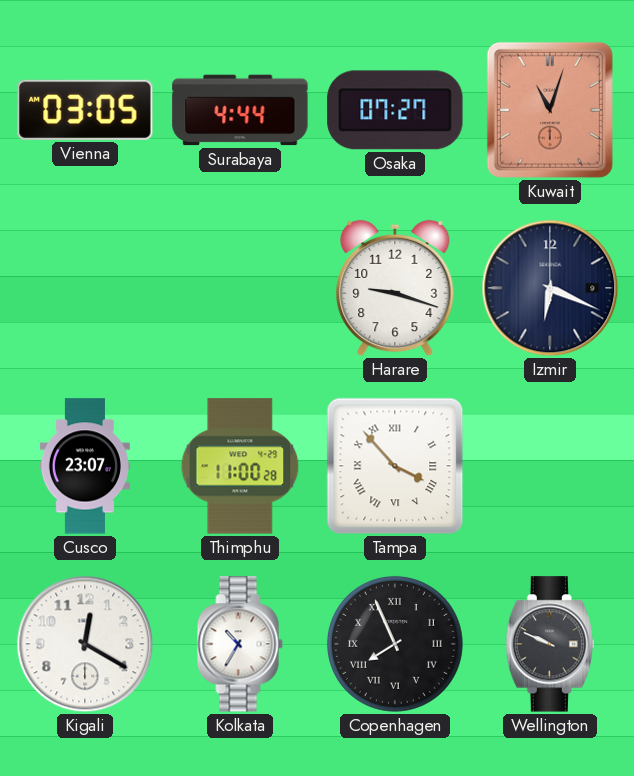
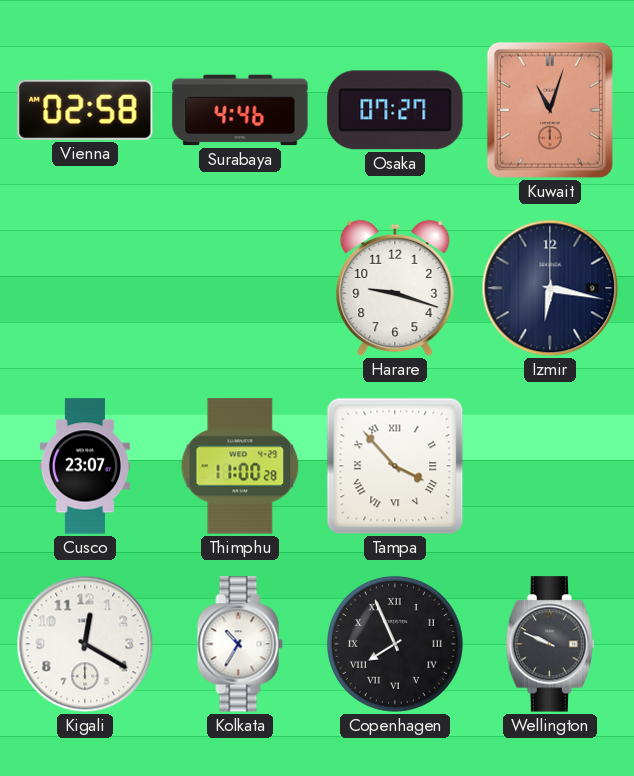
Vienna: 03:05 -> 02:58 (85, 110)
Surabaya: 4:44 -> 4:46 (240, 110)
Izmir: 6:19 -> 6:17 (550, 288)
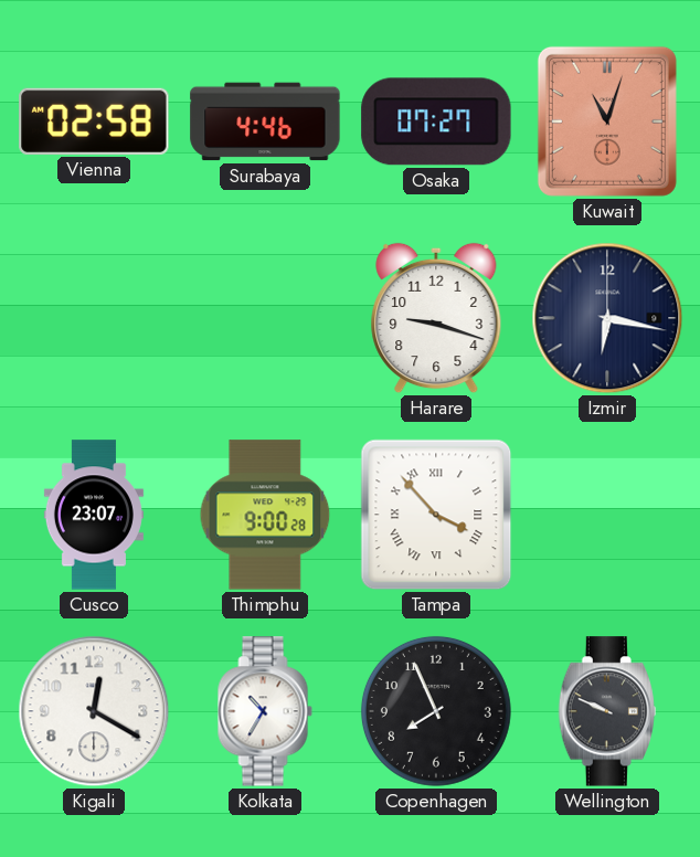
Thimphu: 11:00 -> 9:00 (265, 515)
Copenhagen numerals: Roman -> Arabic (436, 711)
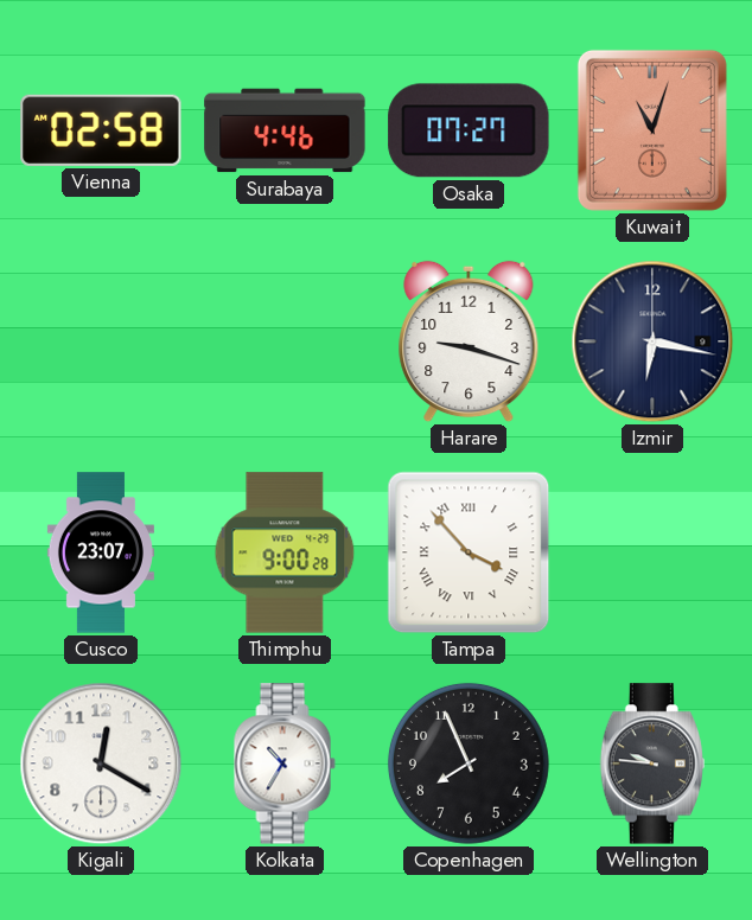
Wellington: 9:49 -> 9:46 (652, 764)
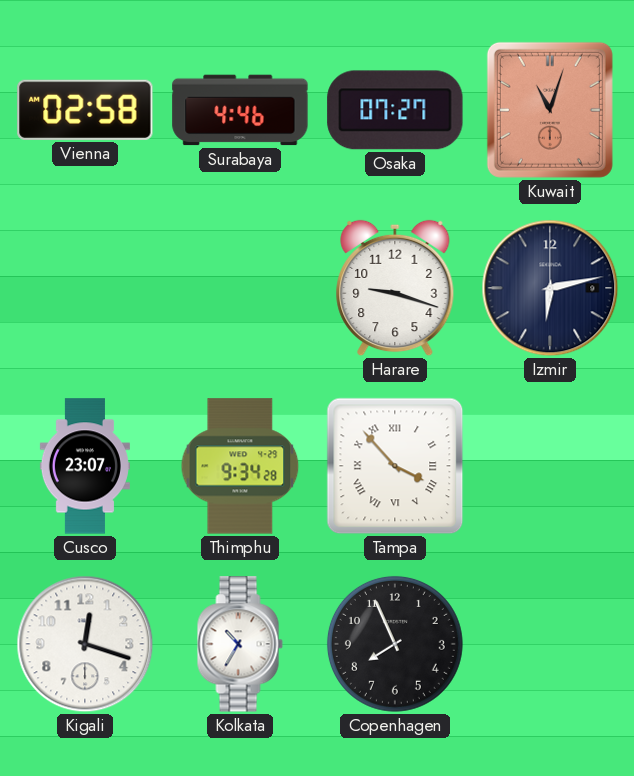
Izmir: 6:17 -> 6:13 (550, 288)
Thimphu: 9:00 -> 9:34 (240, 466)
Kigali: 12:20 -> 12:18 (85, 644)
Wellington: 9:46 -> none (652, 764)
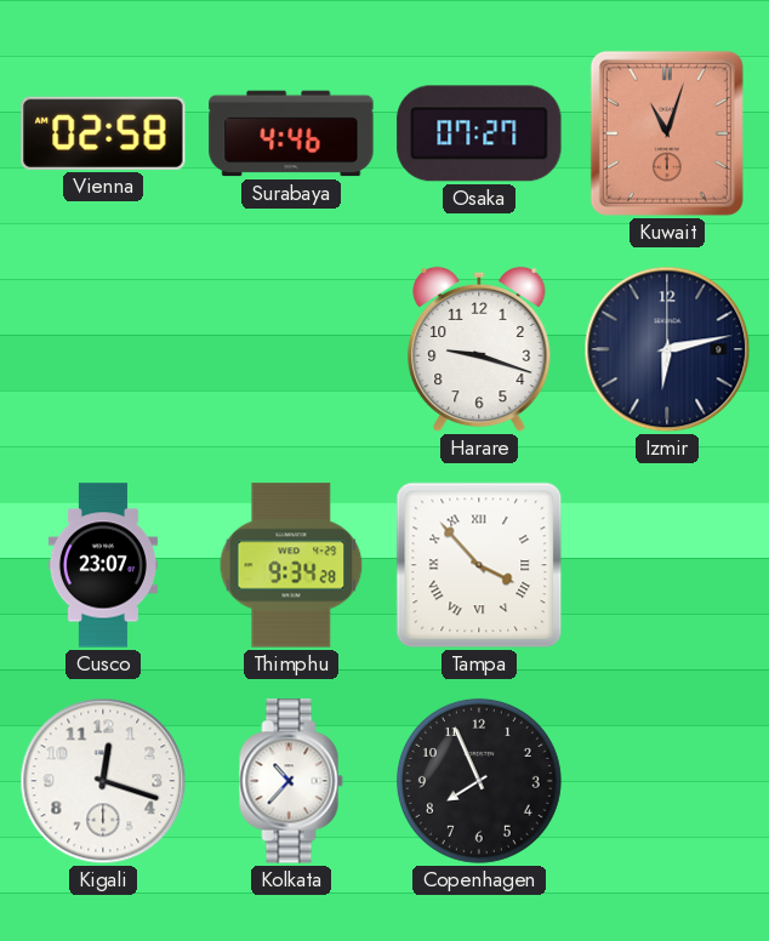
Kolkata: 10:35 -> 10:37 (291, 781)
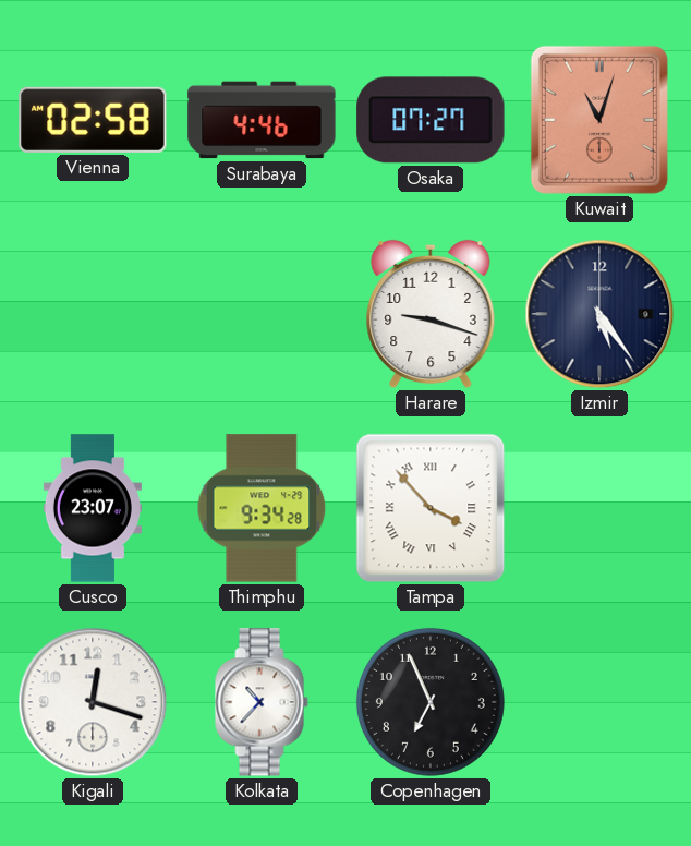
Izmir: 6:13 -> 5:24 (599, 314)
Copenhagen: 7:56 -> 6:56 (431, 702)
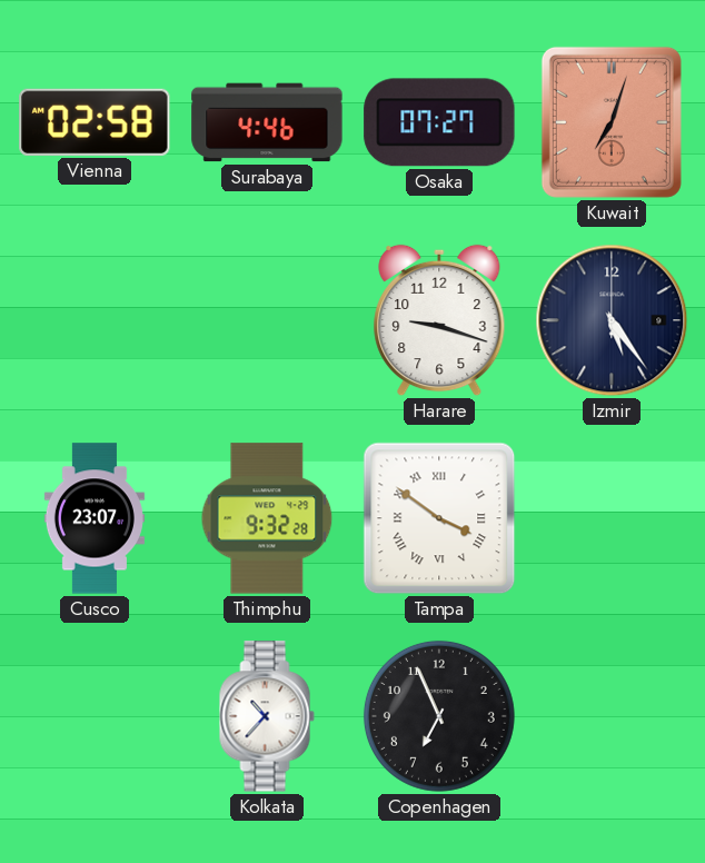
Kuwait: 11:03 -> 7:03 (612, 122)
Thimphu: 9:34 -> 9:32 (267, 518)
Tampa: 3:53 -> 3:51 (439, 518)
Kigali: 12:18 -> none (93, 702)
